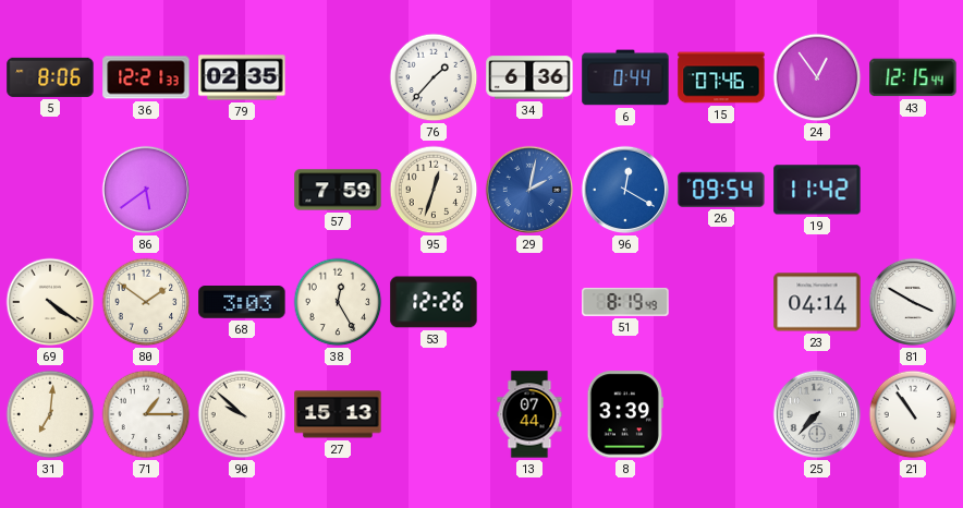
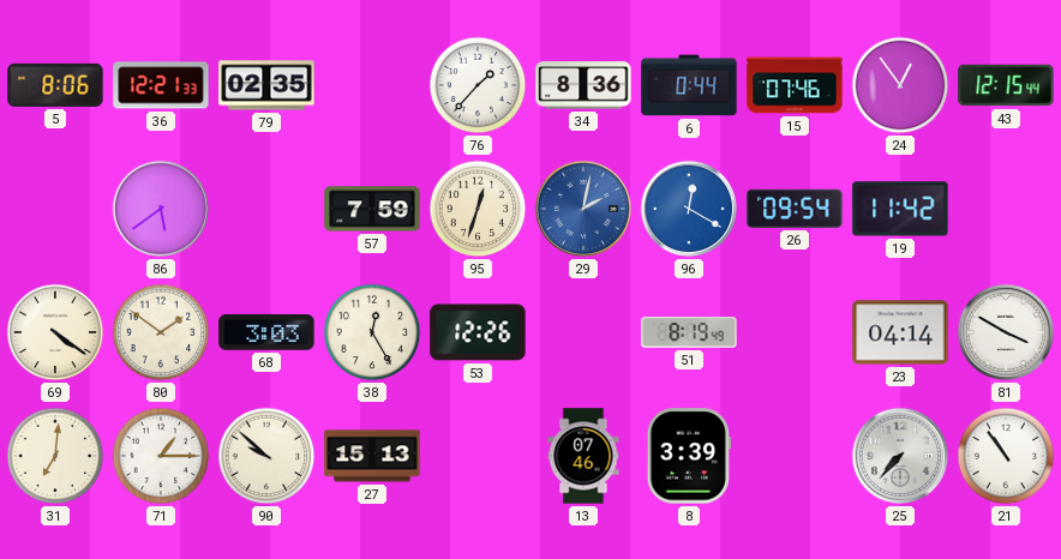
34: 6:36 -> 8:36 (583, 85)
13: 07:44 -> 07:46 (583, 456)
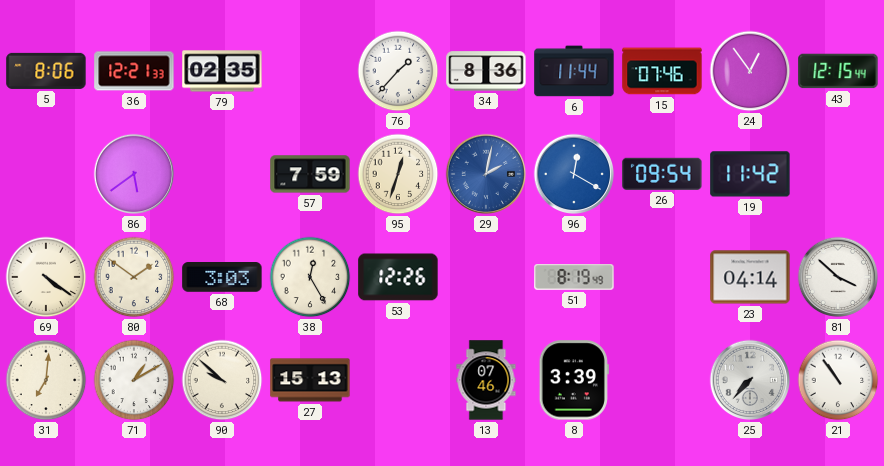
6: 0:44 -> 11:44 (574, 71)
81: 3:50 -> 3:52 (838, 277)
71: 1:15 -> 1:10 (134, 380)
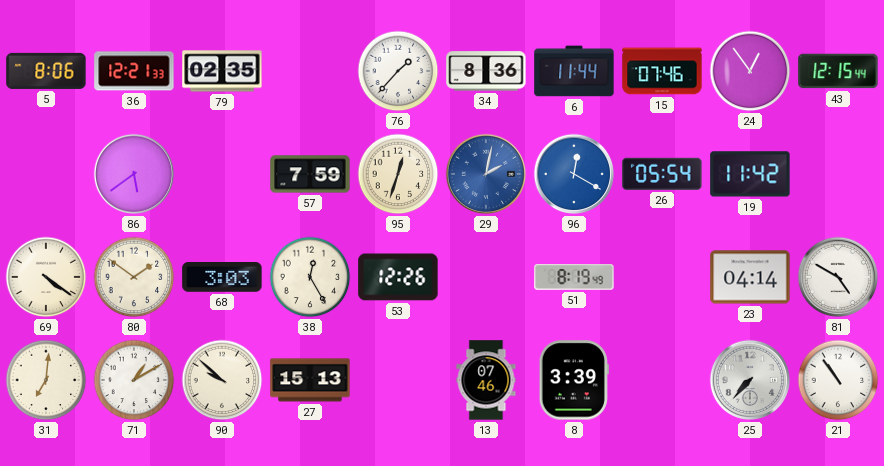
26: 09:54 -> 05:54 (662, 174)
81: 3:52 -> 4:50 (838, 277)
